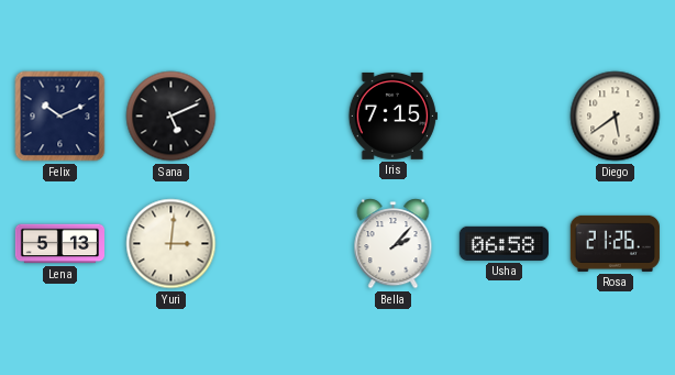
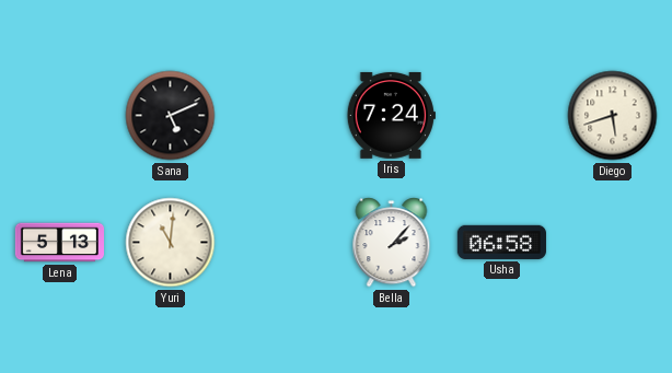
Felix: 10:11 -> none (60, 117)
Iris: 7:15 -> 7:24 (391, 115)
Diego: 5:39 -> 5:42 (613, 116)
Yuri: 3:01 -> 11:01 (171, 243)
Rosa: 21:26 -> none (615, 243)
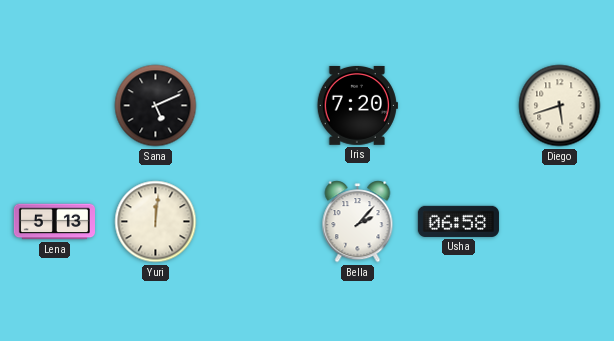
Iris: 7:24 -> 7:20 (357, 105)
Yuri: 11:01 -> 12:01 (156, 222)
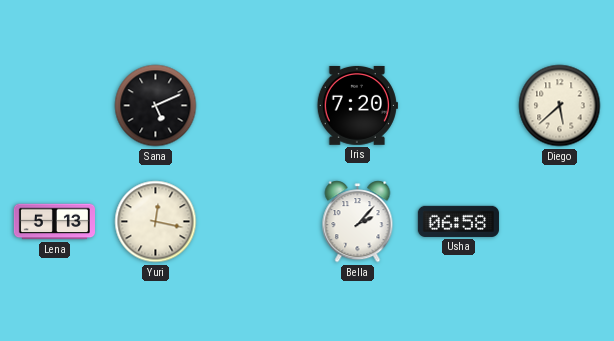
Diego: 5:42 -> 5:38 (560, 106)
Yuri: 12:01 -> 12:17 (156, 222)
